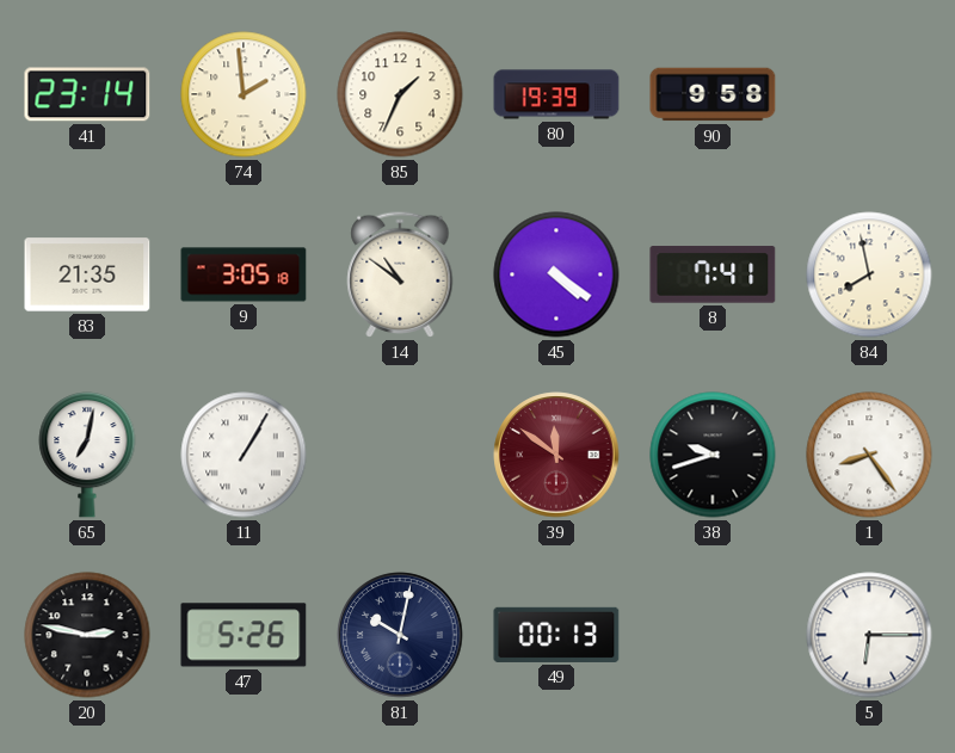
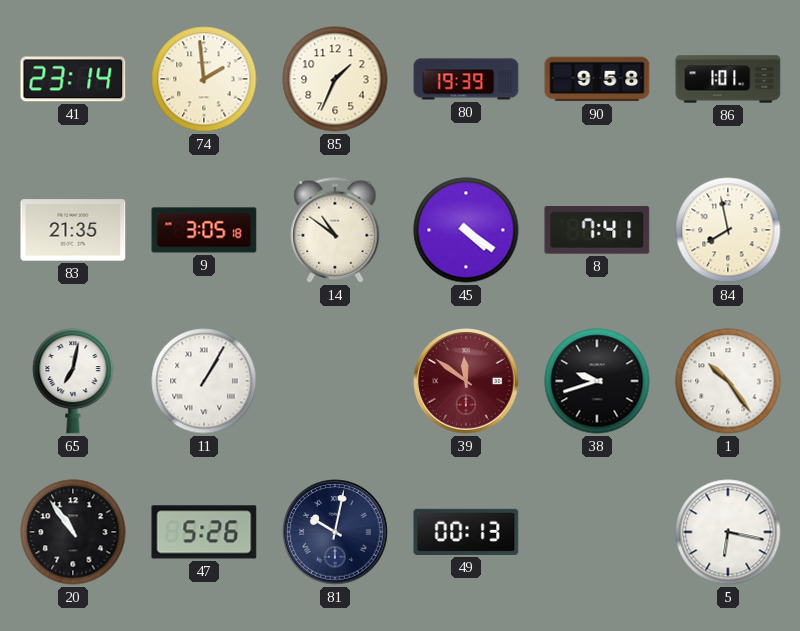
86: none -> 1:01 (728, 79)
1: 8:24 -> 10:24 (728, 381)
20: 2:47 -> 10:54 (73, 532)
5: 6:15 -> 6:17 (728, 532)
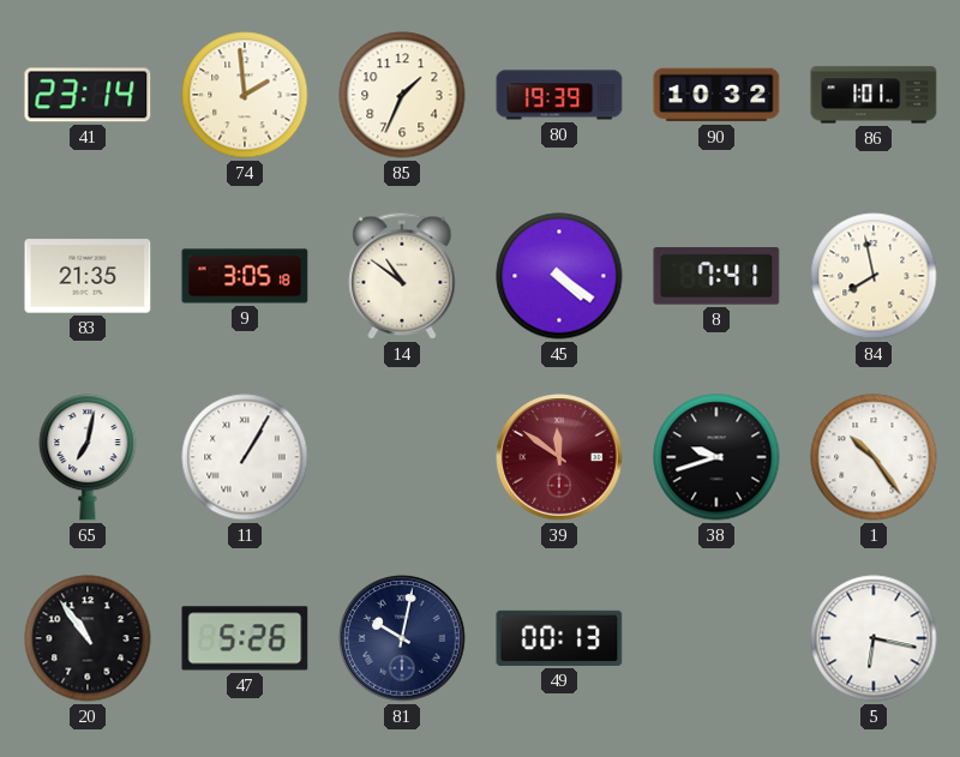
90: 9:58 -> 10:32 (716, 95)
